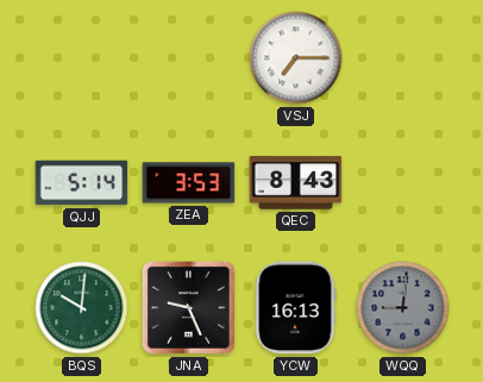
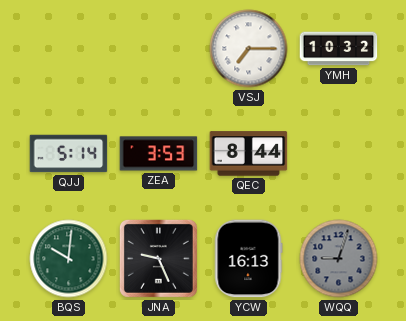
YMH: none -> 10:32 (339, 49)
QEC: 8:43 -> 8:44 (249, 154)
WQQ: 9:01 -> 9:03 (339, 259)
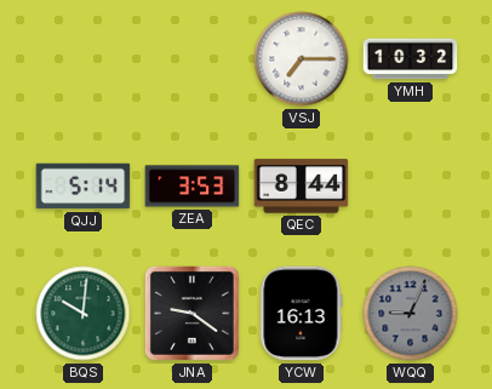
JNA: 9:26 -> 9:21 (191, 313)
WQQ: 9:03 -> 9:04 (411, 314)
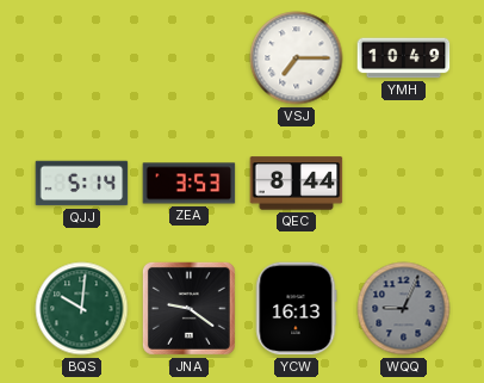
YMH: 10:32 -> 10:49 (404, 58)
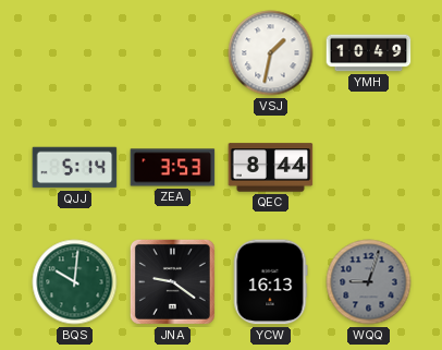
VSJ: 7:15 -> 1:32 (271, 53)
WQQ: 9:04 -> 9:03 (369, 282)
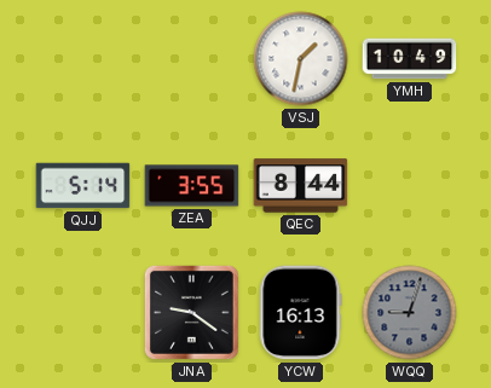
ZEA: 3:53 -> 3:55 (192, 186)
BQS: 10:01 -> none (75, 282)
